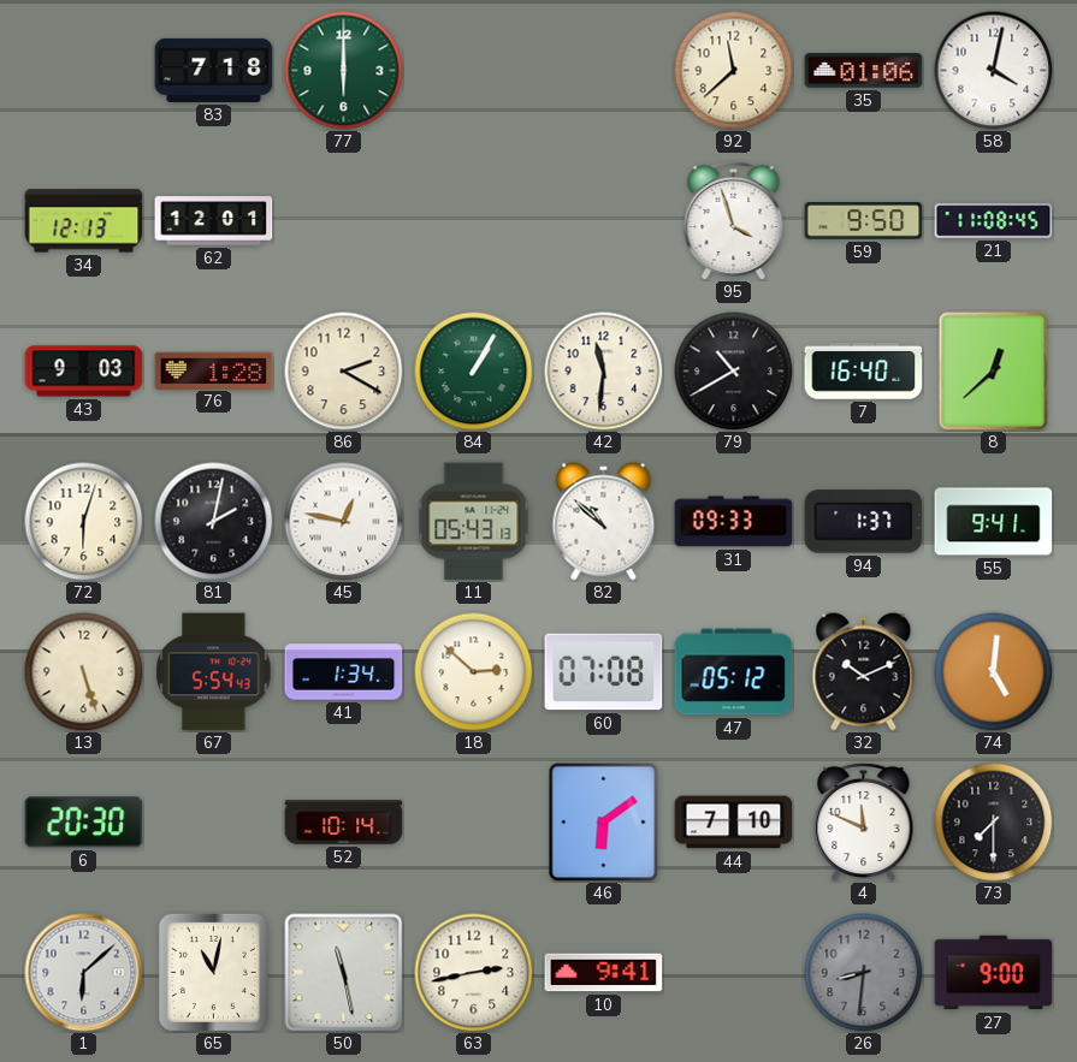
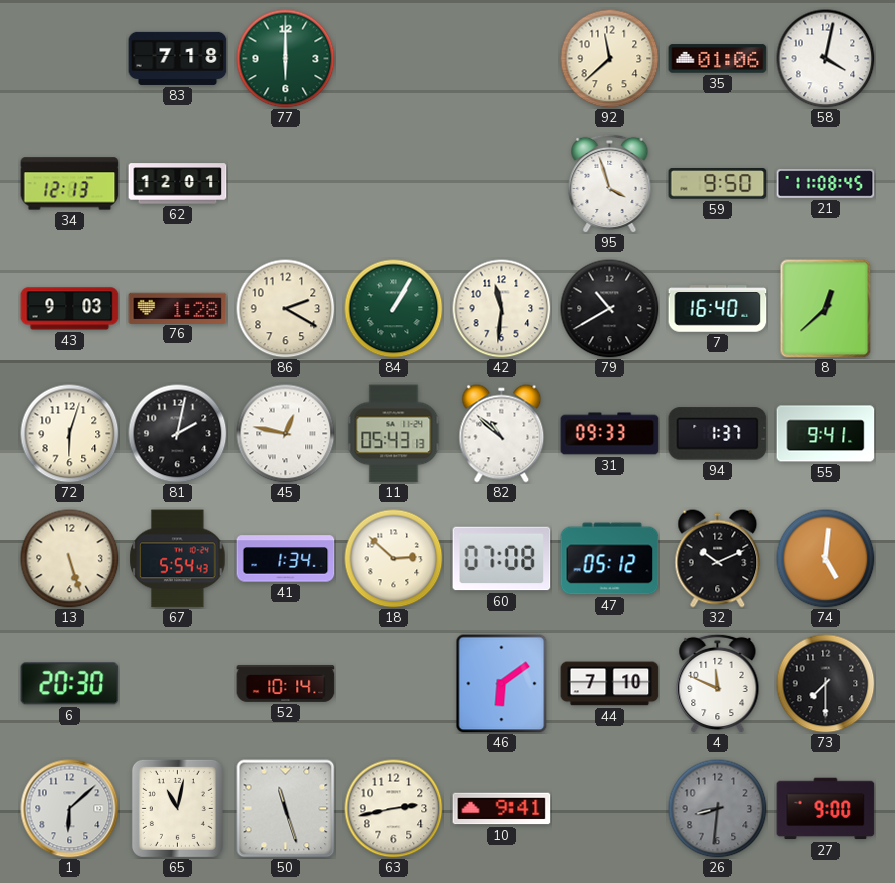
50: 11:28 -> 11:27 (286, 809)
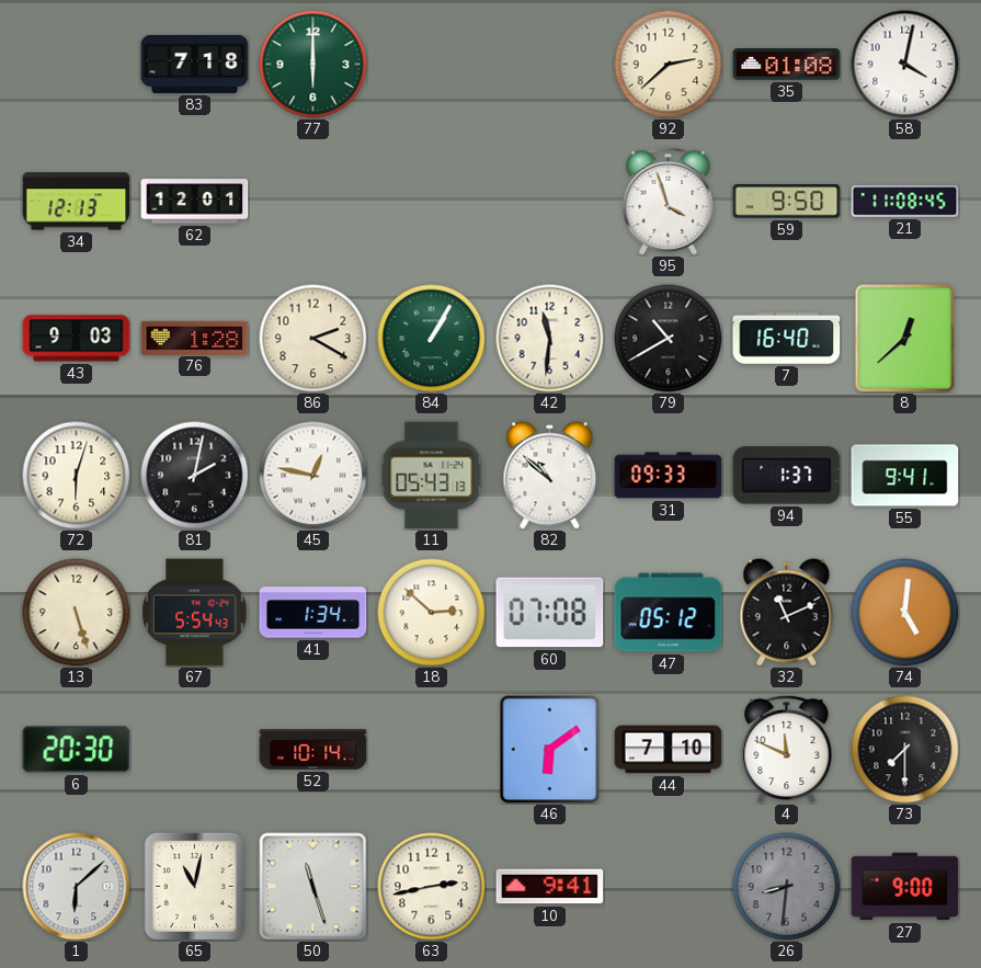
92: 11:38 -> 2:38 (669, 65)
35: 01:06 -> 01:08 (787, 65)
32: 10:11 -> 11:11 (787, 613)
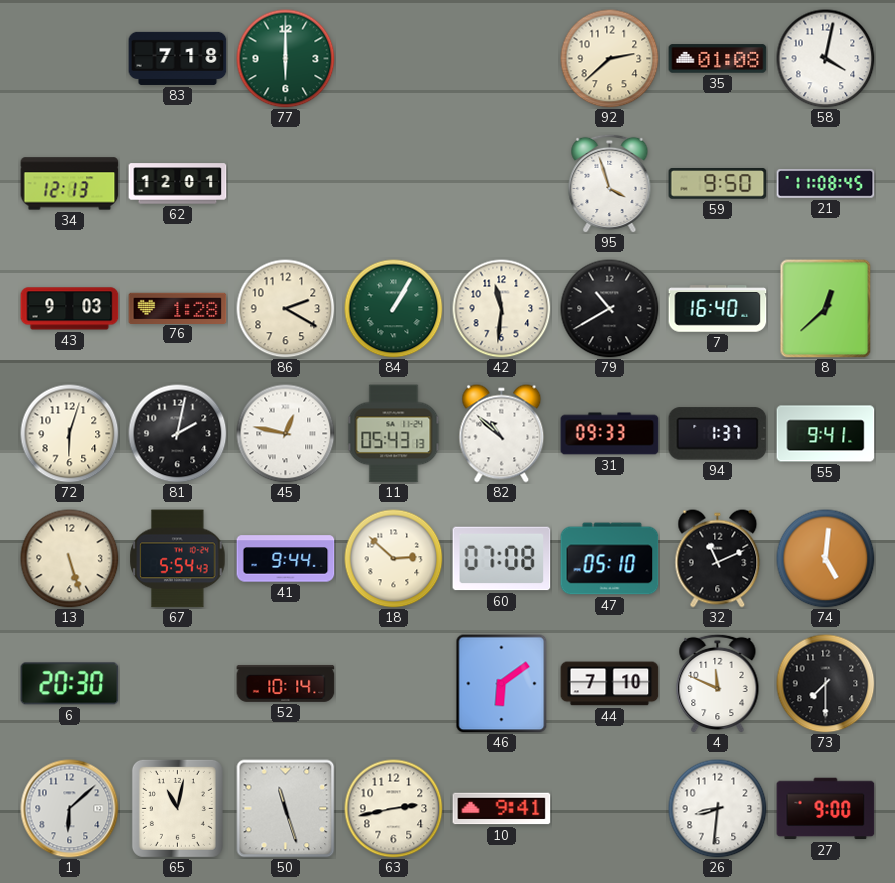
41: 1:34 -> 9:44 (286, 559)
47: 05:12 -> 05:10 (610, 559)
26 dial: grey -> white (718, 809)
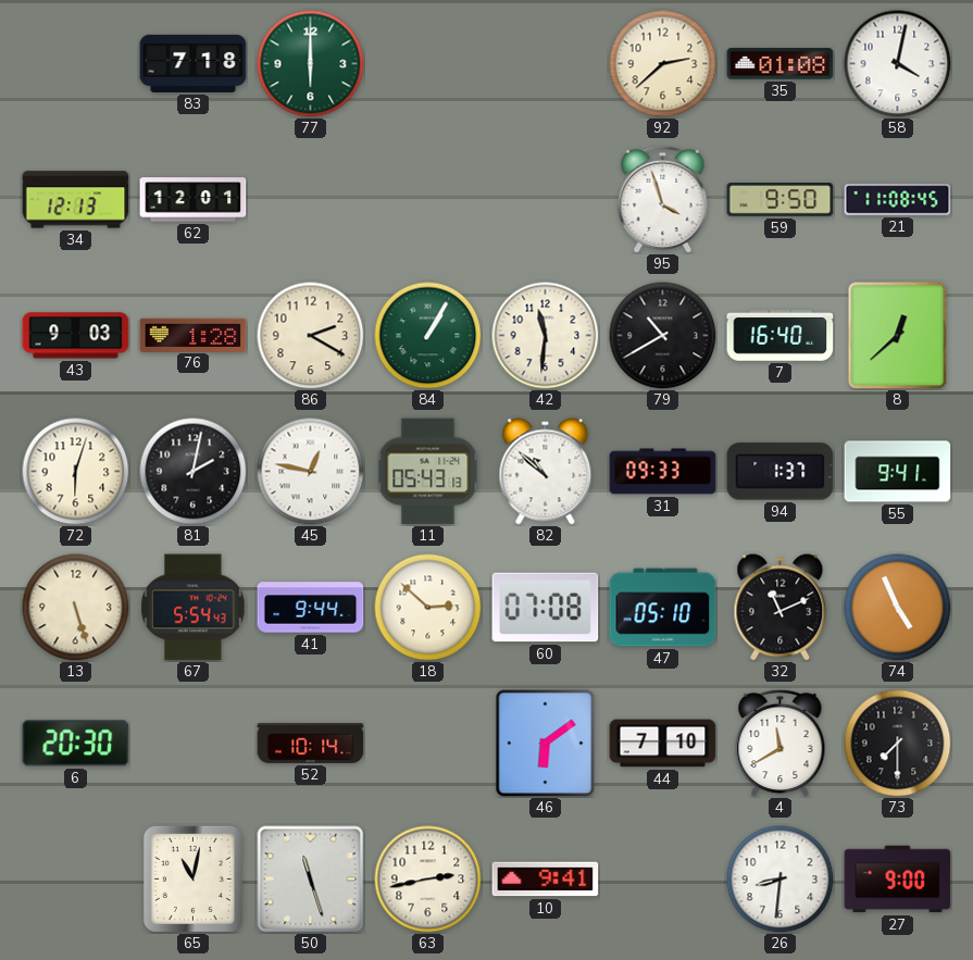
74: 5:01 -> 4:56 (898, 608)
4: 11:49 -> 11:40 (781, 743)
1: 6:08 -> none (70, 809)
